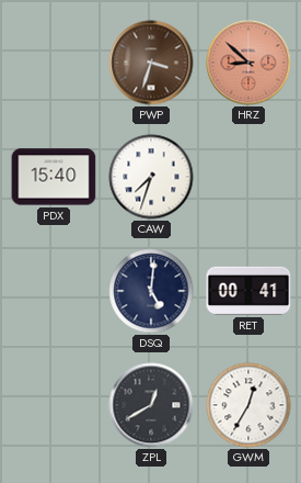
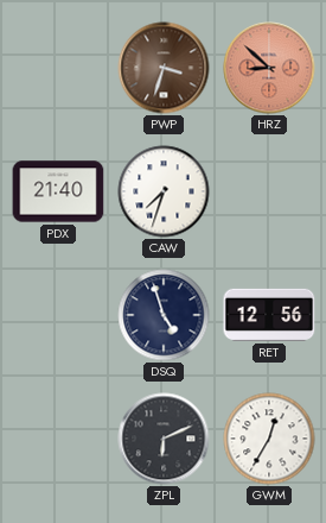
PDX: 15:40 -> 21:40 (58, 191)
DSQ: 5:01 -> 4:57 (164, 315)
RET: 00:41 -> 12:56 (269, 315)
ZPL: 12:40 -> 6:11 (164, 439)
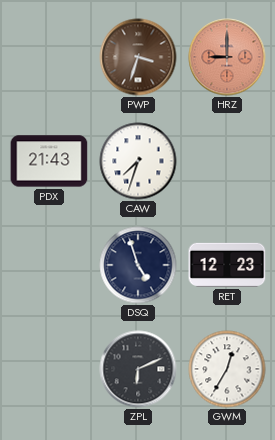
HRZ: 8:52 -> 9:00 (227, 57)
PDX: 21:40 -> 21:43 (49, 161)
RET: 12:56 -> 12:23 (227, 265)
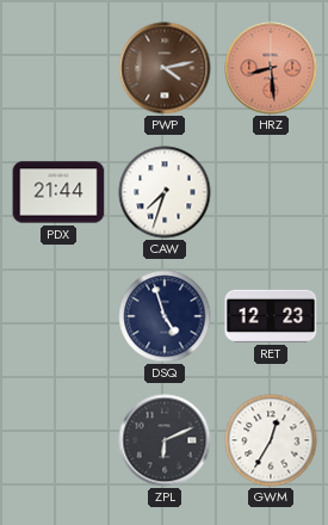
PWP: 3:33 -> 4:13 (165, 68)
HRZ: 9:00 -> 8:29 (271, 68)
PDX: 21:43 -> 21:44 (58, 192)
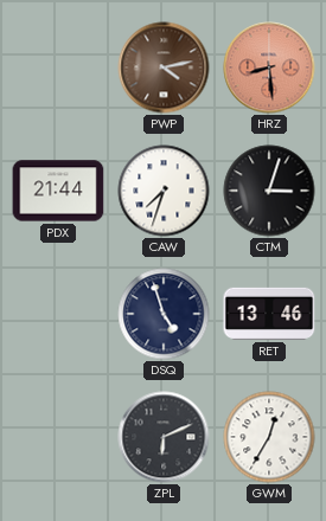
CTM: none -> 3:03 (269, 191)
RET: 12:23 -> 13:46 (269, 314)
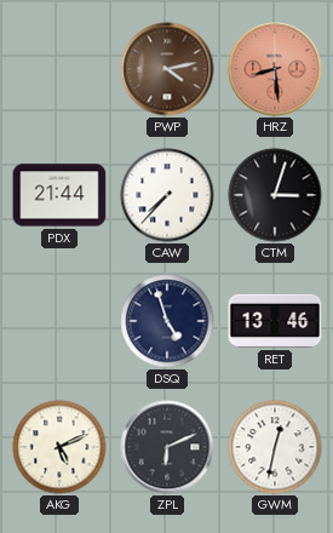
CAW: 7:33 -> 7:37 (167, 195)
AKG: none -> 5:11 (59, 447)
GWM: 12:35 -> 12:32 (275, 447)
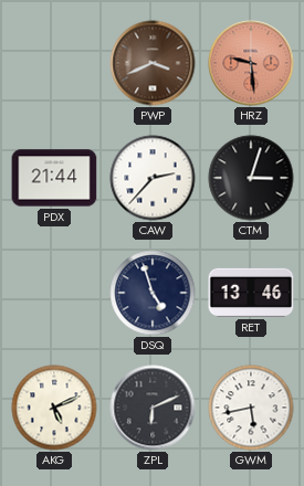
PWP: 4:13 -> 3:41 (153, 63)
HRZ: 8:29 -> 9:29 (251, 63)
CAW: 7:37 -> 2:37 (153, 178)
GWM: 12:32 -> 5:43 (251, 408)
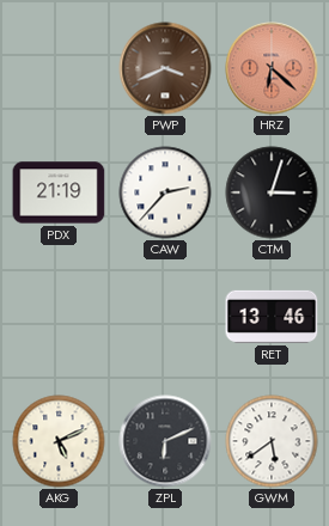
HRZ: 9:29 -> 6:22 (272, 68)
PDX: 21:44 -> 21:19 (59, 192)
DSQ: 4:57 -> none (153, 293)
GWM: 5:43 -> 5:39 (272, 441)
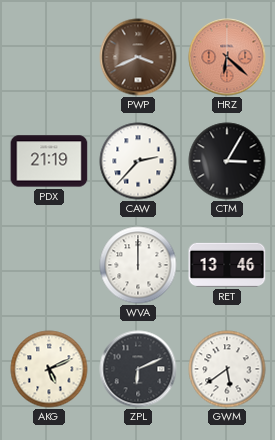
CTM: 3:03 -> 3:05 (227, 161)
WVA: none -> 12:00 (138, 265)
